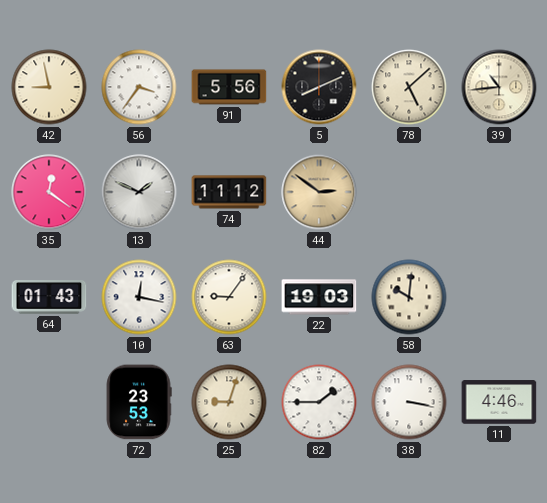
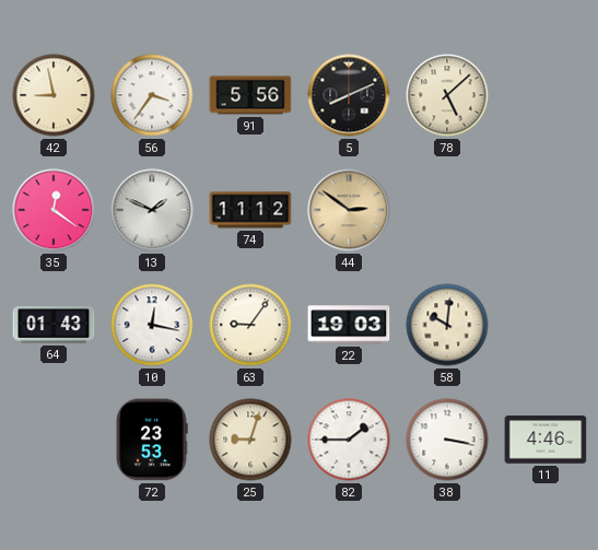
39: 10:44 -> none (499, 87)
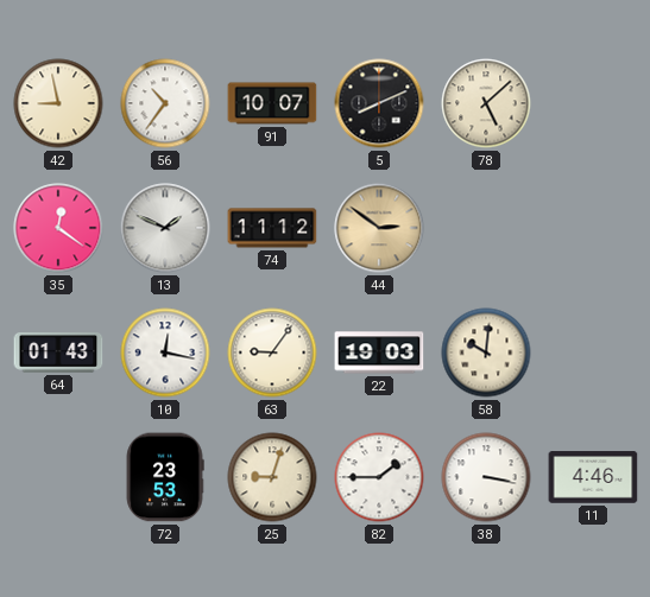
56: 3:36 -> 10:36 (165, 103)
91: 5:56 -> 10:07 (272, 103)
